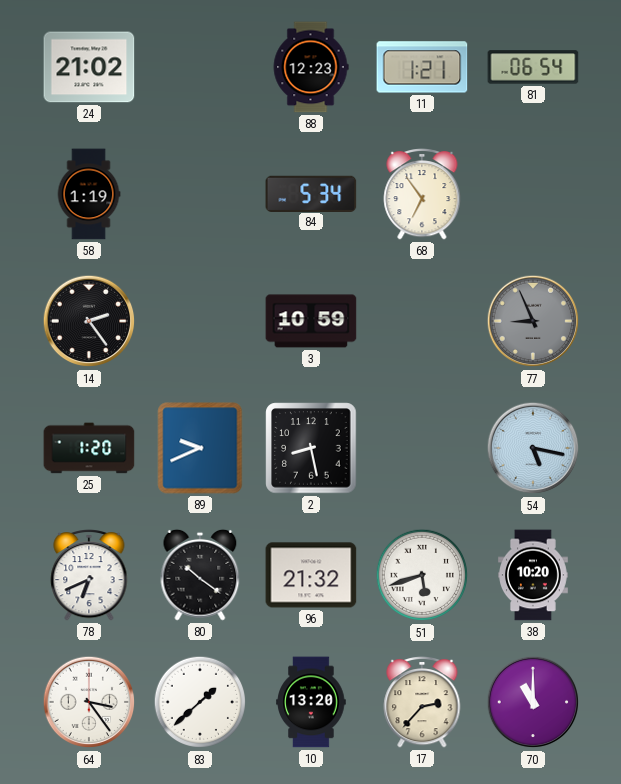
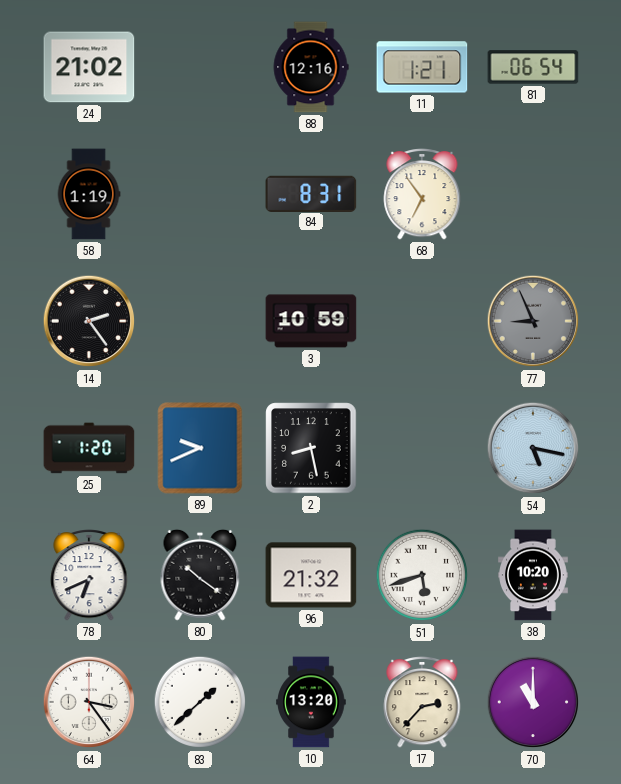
88: 12:23 -> 12:16 (311, 67)
84: 5:34 -> 8:31 (311, 193)
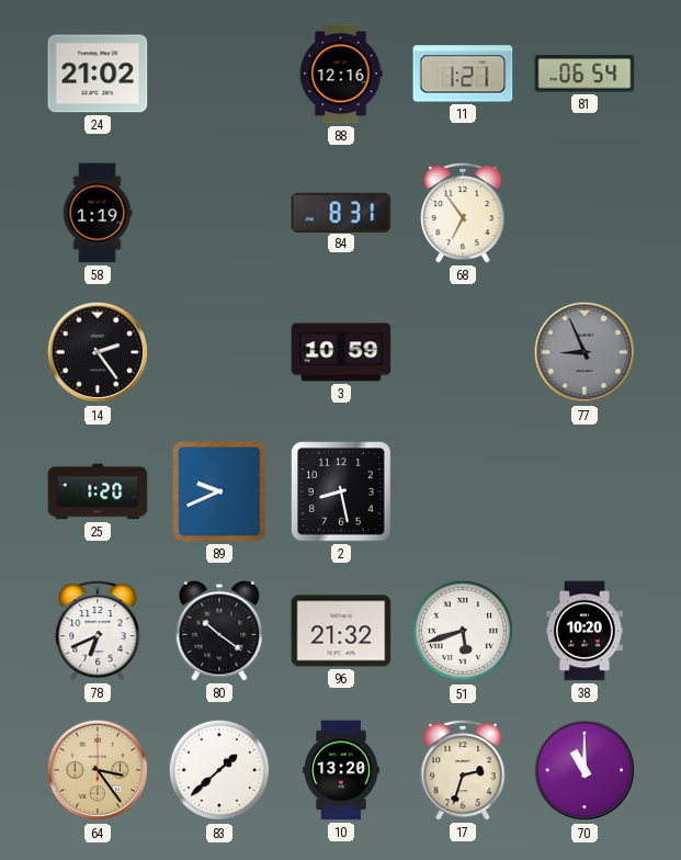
54: 5:17 -> none (533, 448)
64 dial: white -> champagne (98, 770)
17: 2:37 -> 2:33 (463, 770)
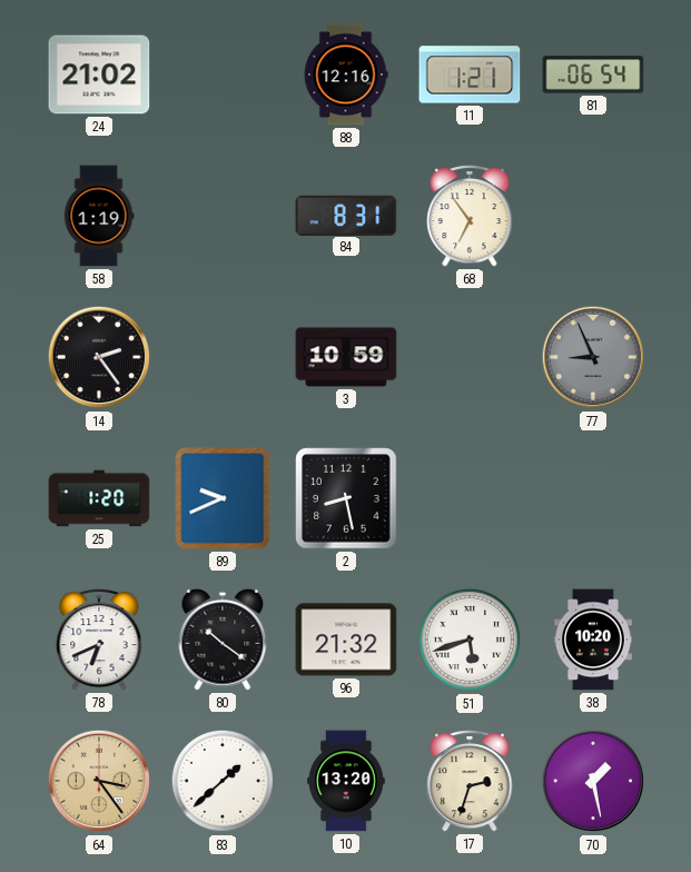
70: 11:00 -> 1:28 (593, 781)
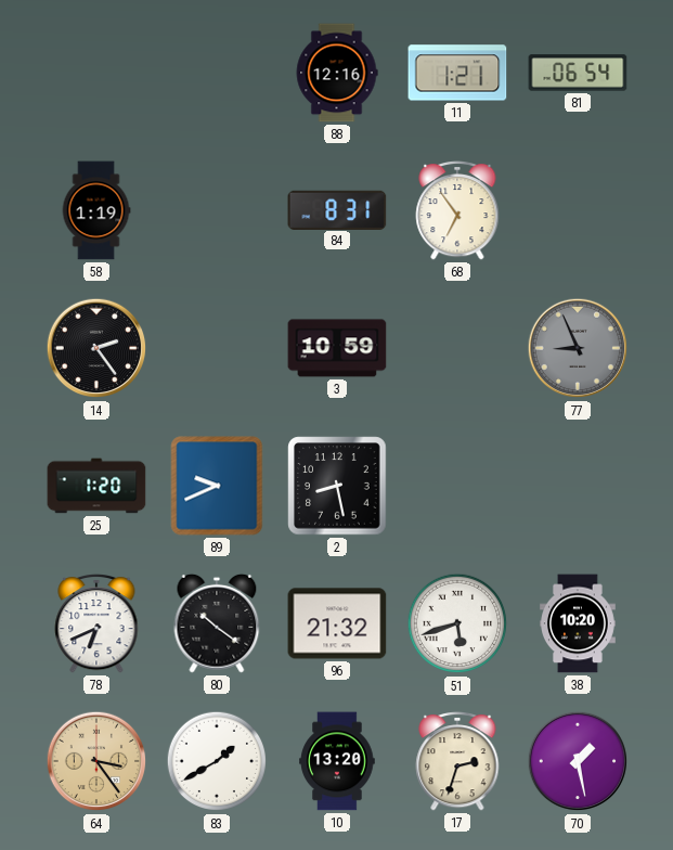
24: 21:02 -> none (99, 75)
83: 1:38 -> 1:40 (217, 761)
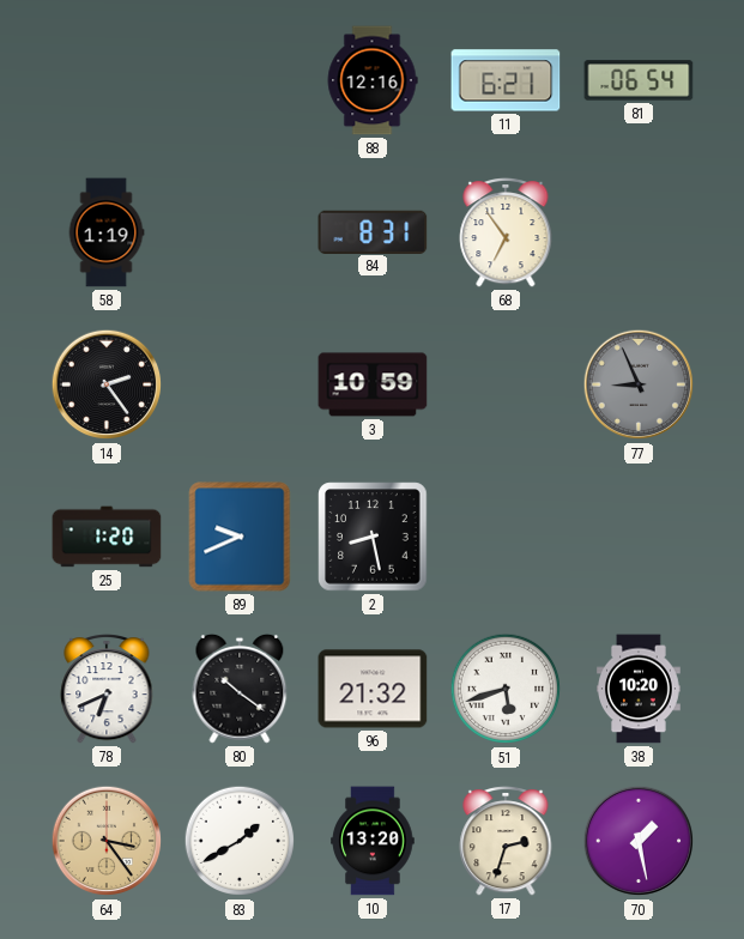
11: 1:21 -> 6:21 (506, 80)
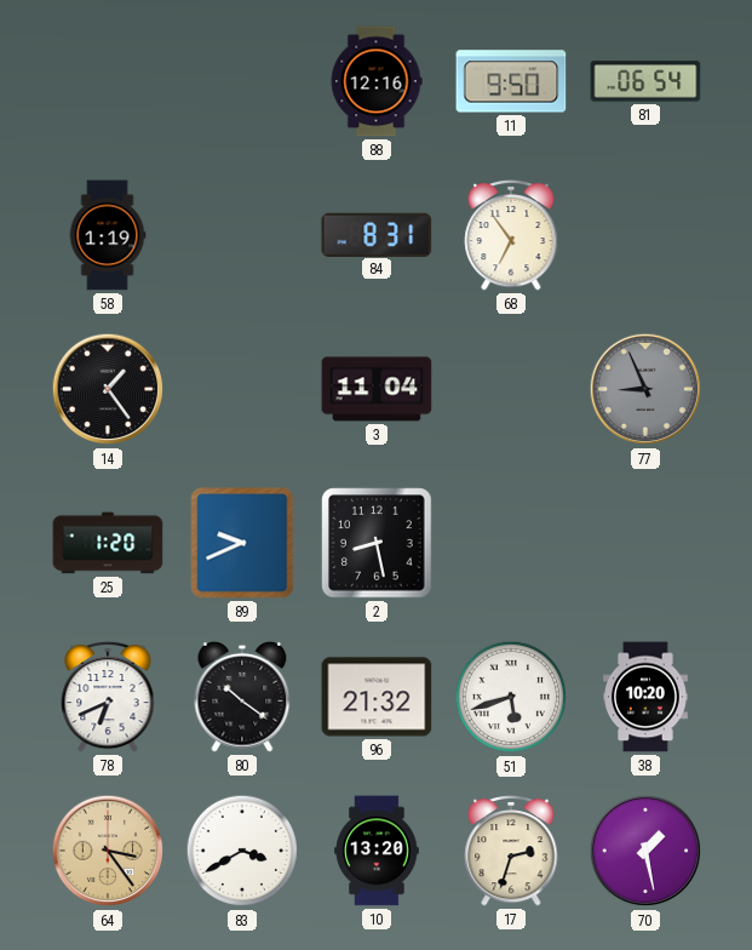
11: 6:21 -> 9:50 (511, 81)
14: 2:24 -> 1:24 (108, 389)
3: 10:59 -> 11:04 (377, 389)
83: 1:40 -> 3:40 (242, 851)
